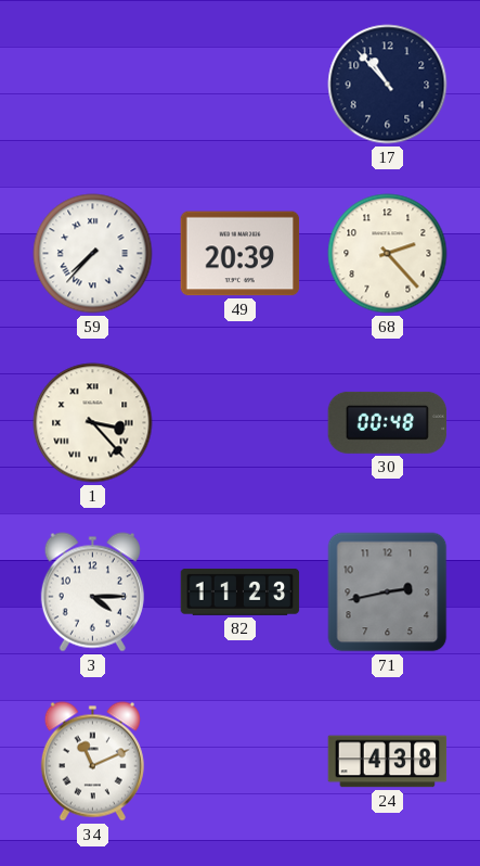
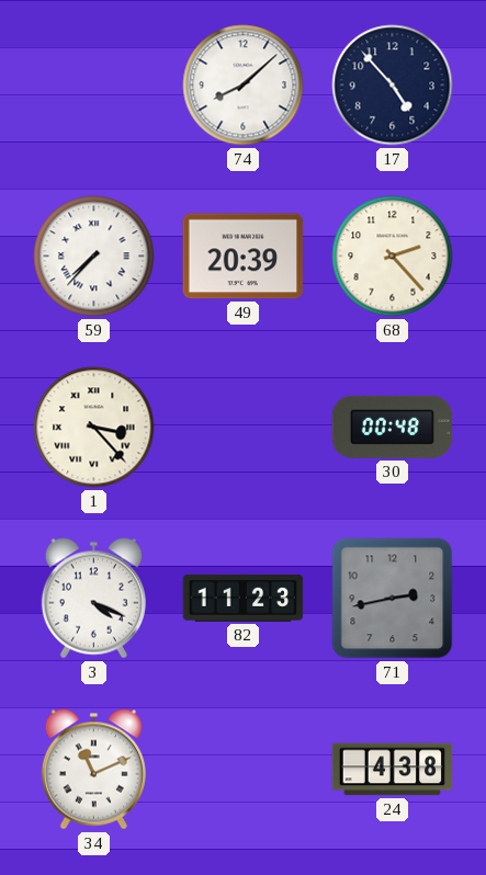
74: none -> 8:08 (244, 86)
17: 10:53 -> 4:53 (393, 86)
3: 4:15 -> 4:19 (93, 599)
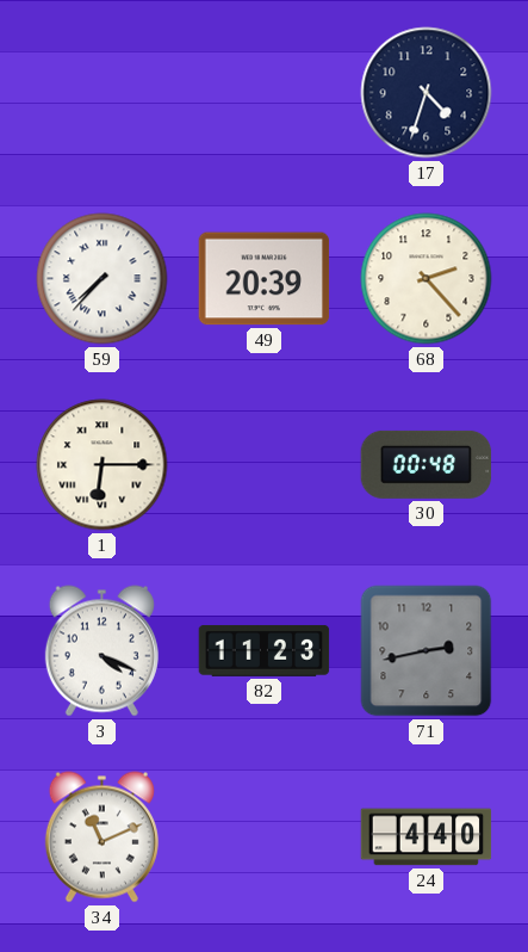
74: 8:08 -> none (244, 86)
17: 4:53 -> 4:33 (427, 93)
1: 3:23 -> 6:15 (103, 465)
24: 4:38 -> 4:40 (427, 837)
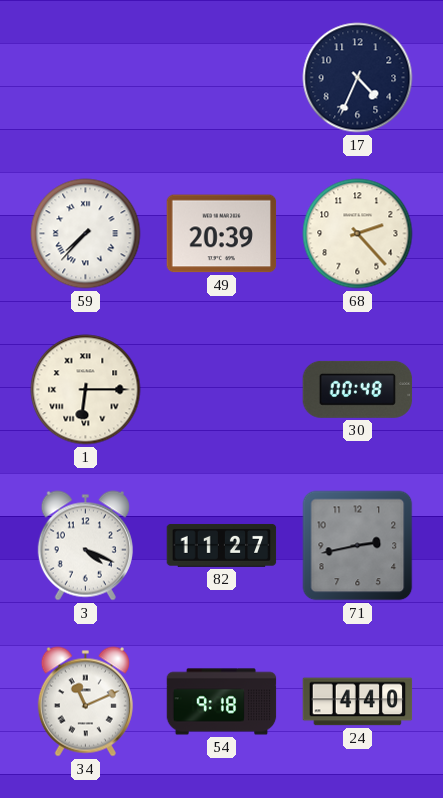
17: 4:33 -> 4:34 (358, 78)
82: 11:23 -> 11:27 (222, 545)
54: none -> 9:18 (222, 702)
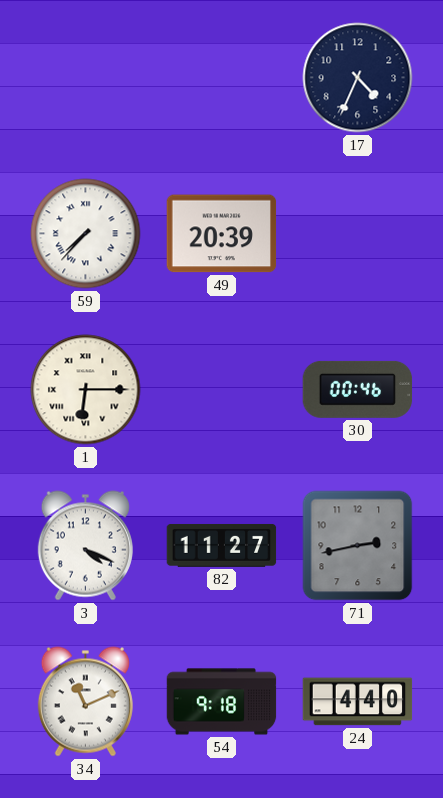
68: 2:23 -> none (358, 234)
30: 00:48 -> 00:46 (358, 389)
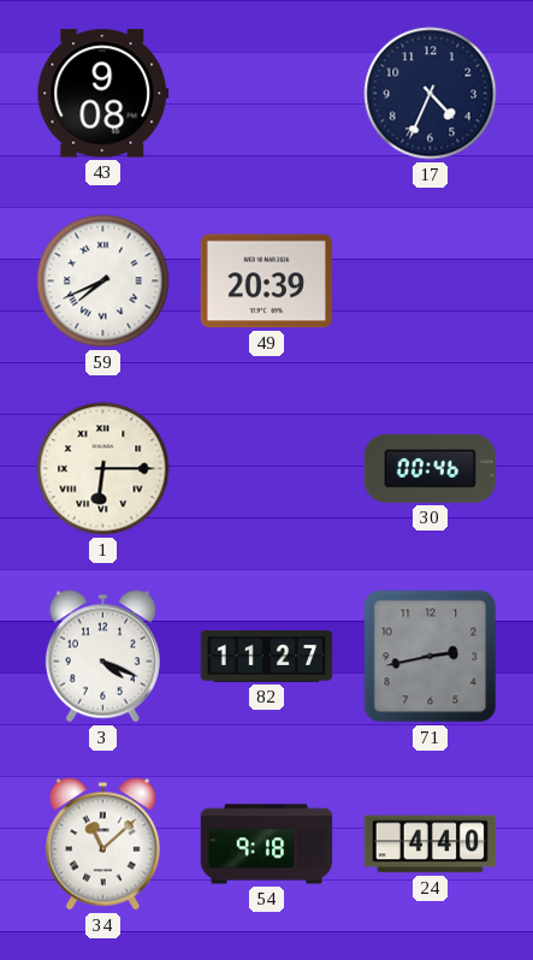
43: none -> 9:08 (103, 94)
59: 7:37 -> 7:41 (103, 282)
34: 11:11 -> 11:08 (102, 845)
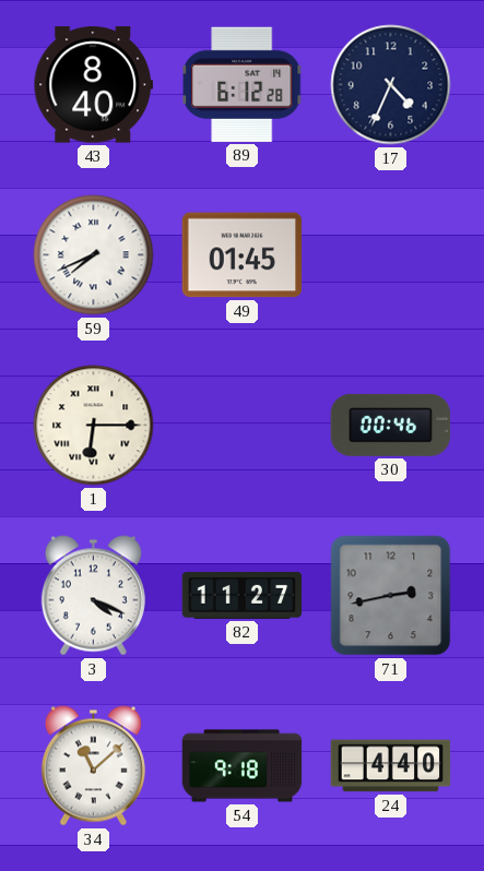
43: 9:08 -> 8:40 (94, 85)
89: none -> 6:12 (243, 84)
49: 20:39 -> 01:45 (243, 255)
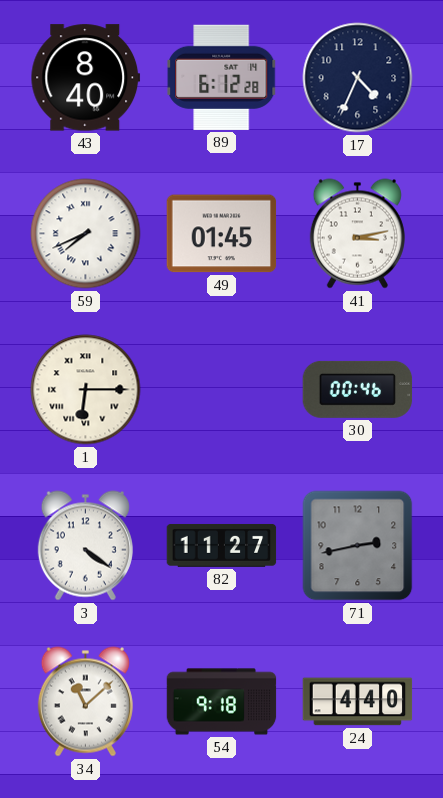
41: none -> 3:13 (357, 234)
3: 4:19 -> 4:21 (85, 546)
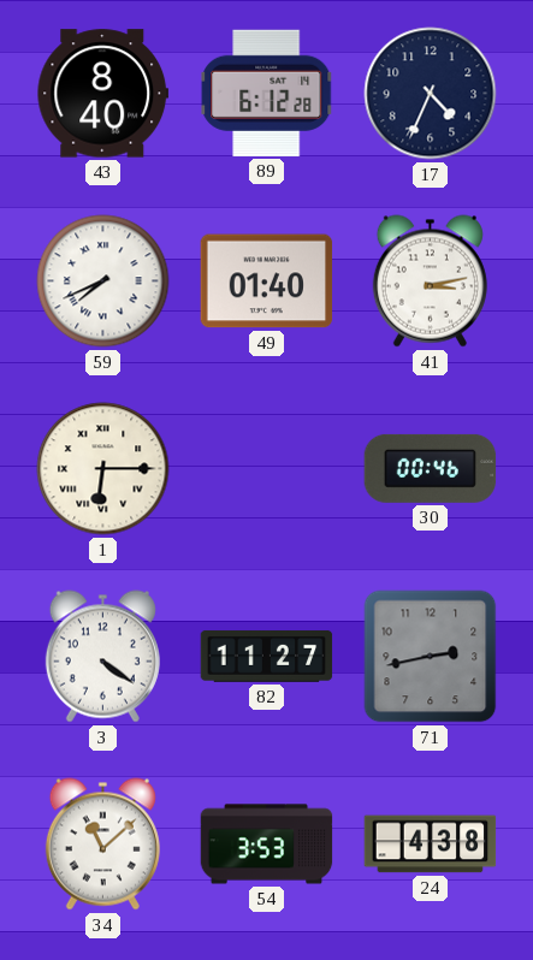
49: 01:45 -> 01:40 (267, 282)
54: 9:18 -> 3:53 (267, 845)
24: 4:40 -> 4:38 (431, 845)
